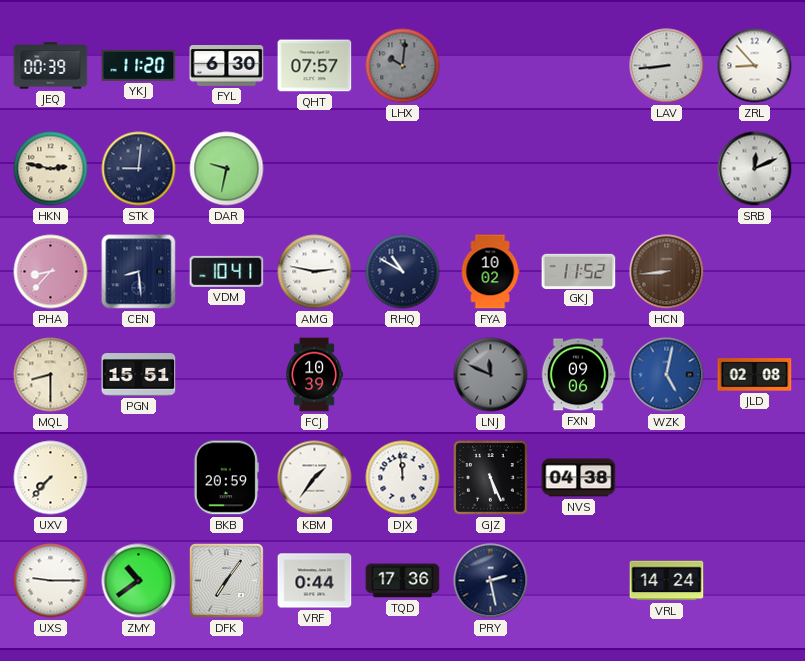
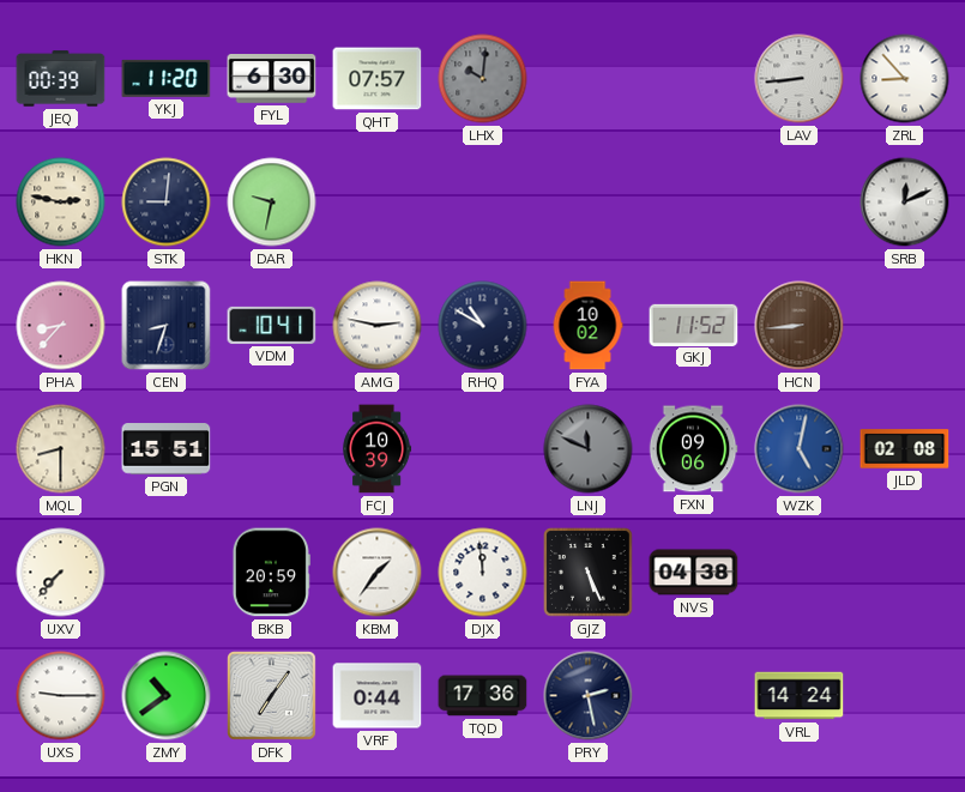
CEN: 8:29 -> 8:33 (167, 326)
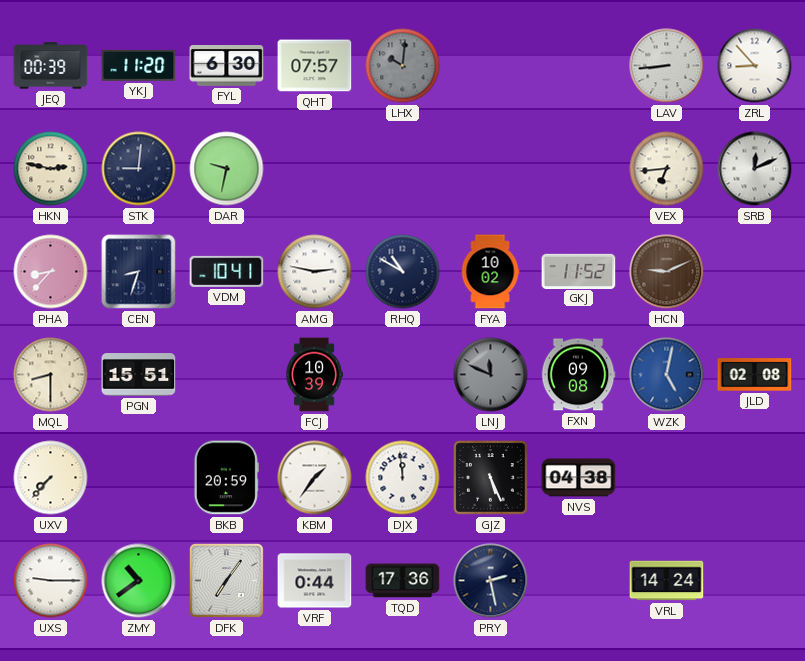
VEX: none -> 6:44 (667, 169)
HCN: 8:44 -> 9:11 (667, 272)
FXN: 09:06 -> 09:08 (578, 375)
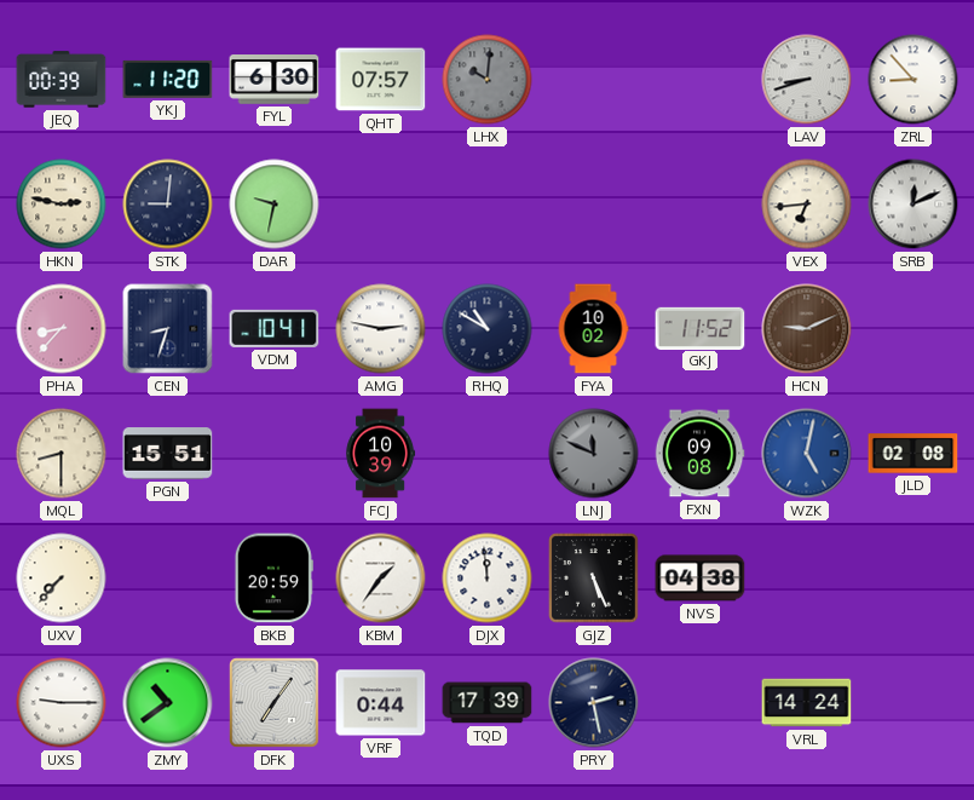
LAV: 8:44 -> 8:42 (807, 80)
TQD: 17:36 -> 17:39 (488, 703)
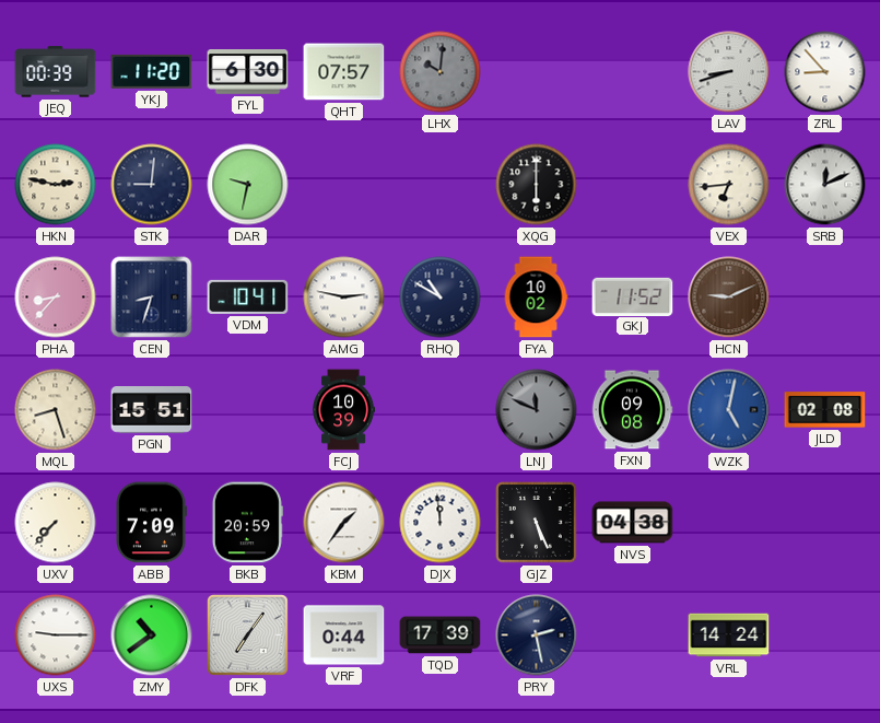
XQG: none -> 6:00 (537, 185)
MQL: 8:30 -> 8:27 (56, 410)
ABB: none -> 7:09 (151, 523)
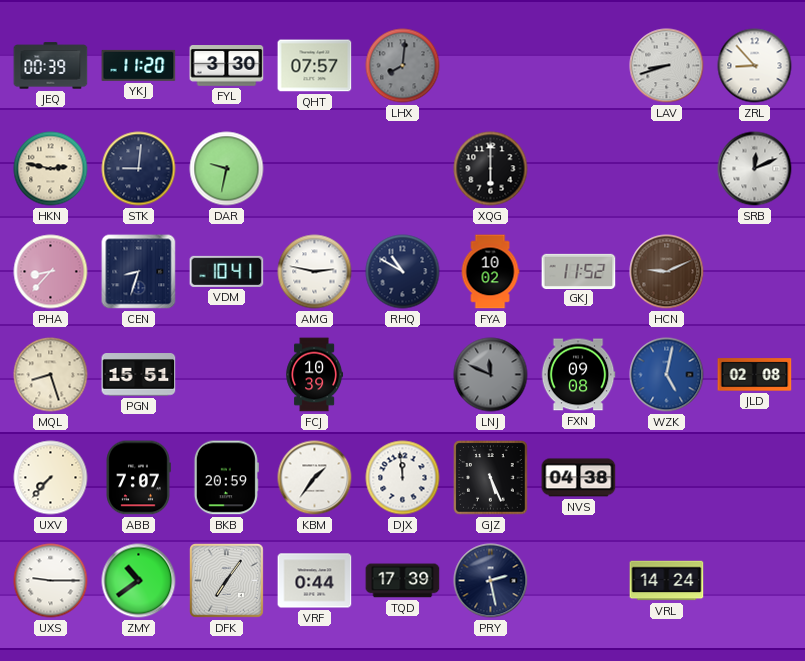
FYL: 6:30 -> 3:30 (227, 66)
LHX: 10:01 -> 8:01 (403, 66)
VEX: 6:44 -> none (729, 185)
ABB: 7:09 -> 7:07 (138, 478)
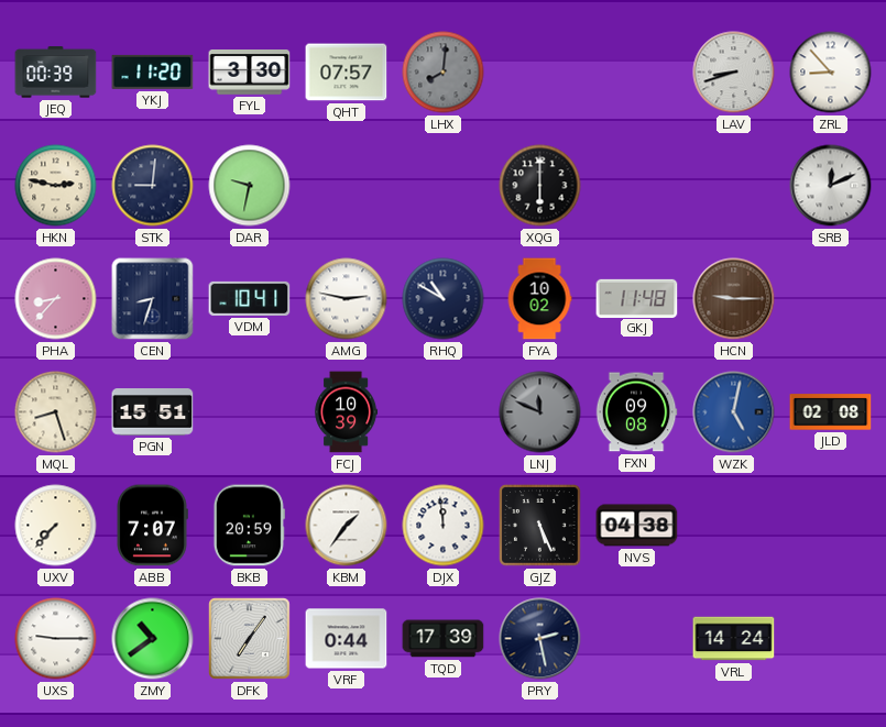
GKJ: 11:52 -> 11:48 (637, 298)
HCN: 9:11 -> 9:15 (734, 299)
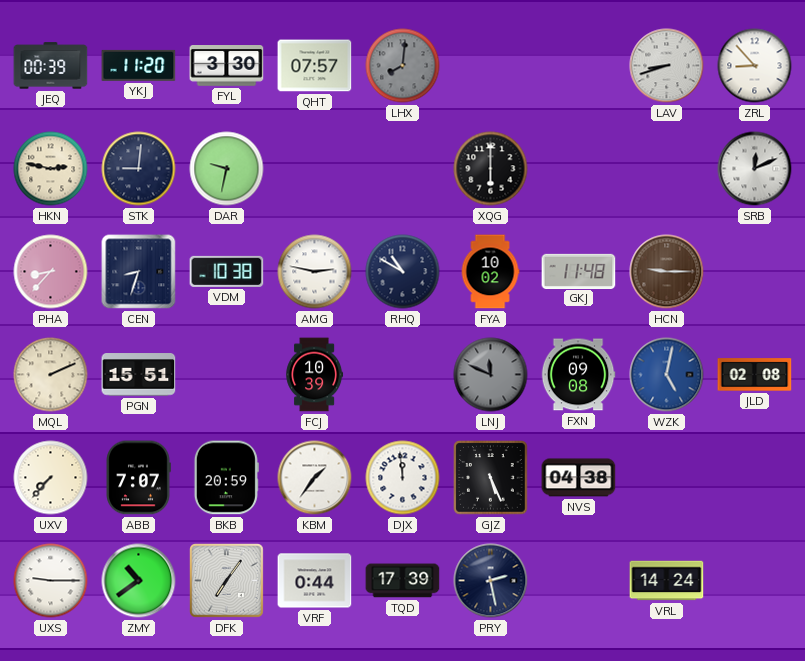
VDM: 10:41 -> 10:38 (227, 271)
MQL: 8:27 -> 2:11 (51, 375)
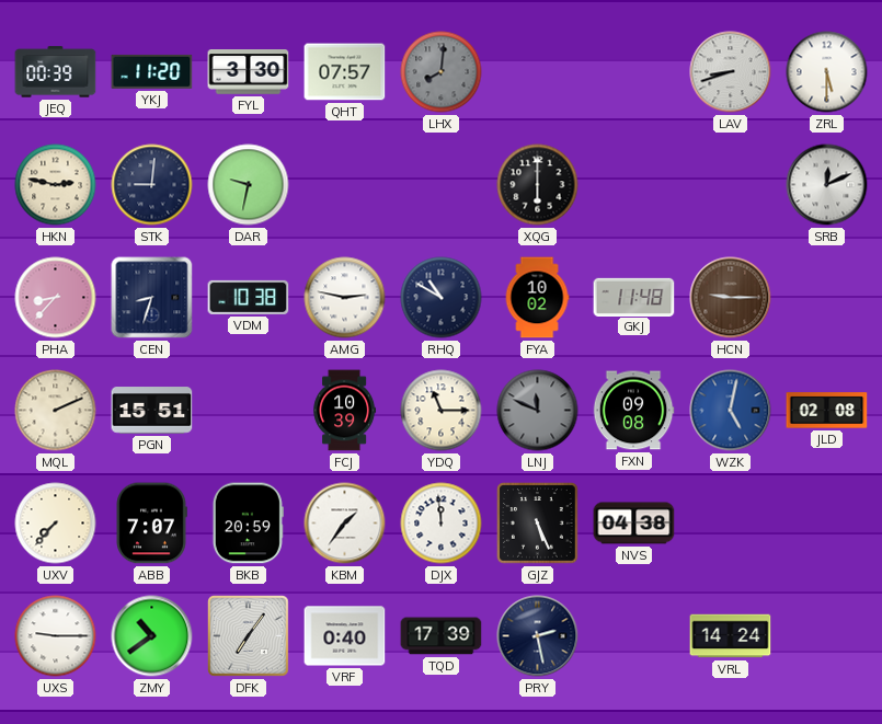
ZRL: 8:53 -> 5:30 (827, 72)
YDQ: none -> 11:15 (442, 411)
VRF: 0:44 -> 0:40 (345, 636)
